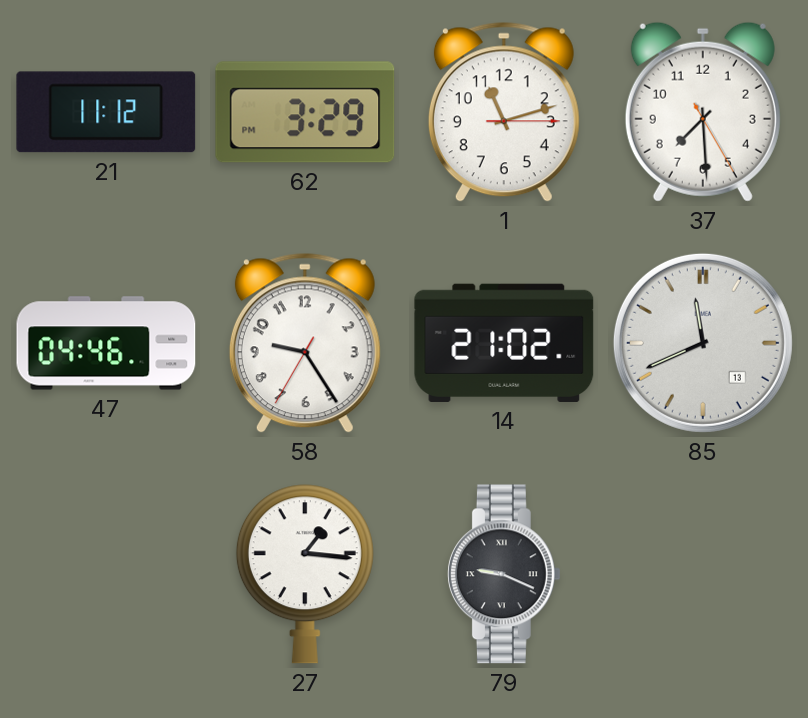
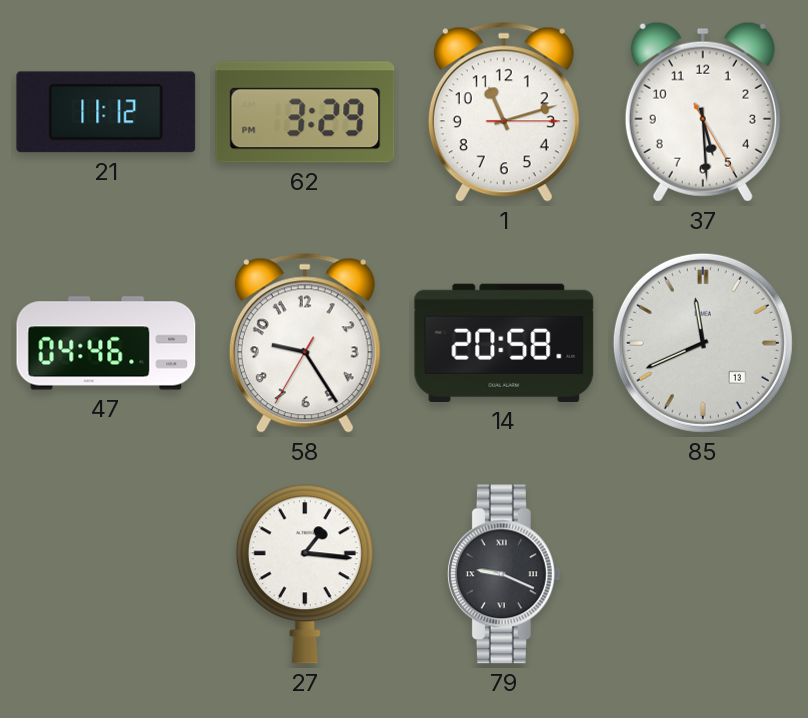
37: 7:29 -> 5:29 (703, 112)
14: 21:02 -> 20:58 (504, 343)
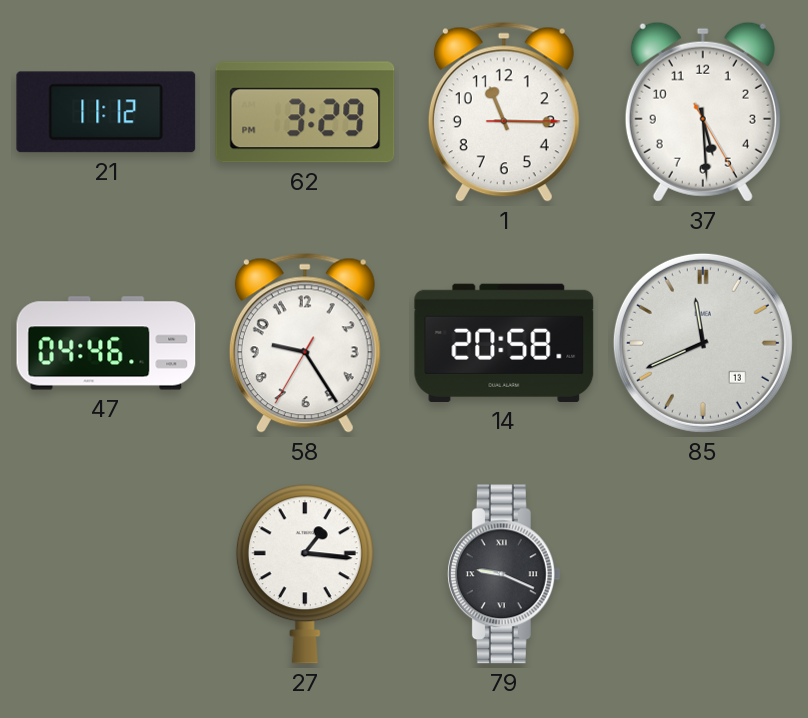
1: 11:12 -> 11:15 (504, 112)
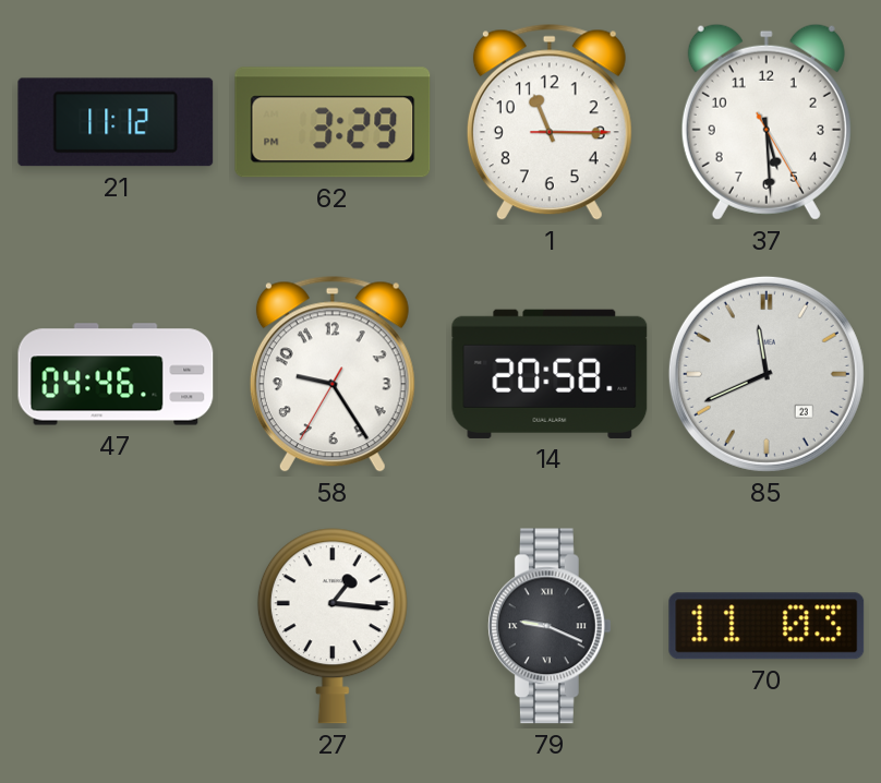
85 date: 13 -> 23 (767, 374)
70: none -> 11:03 (767, 626)
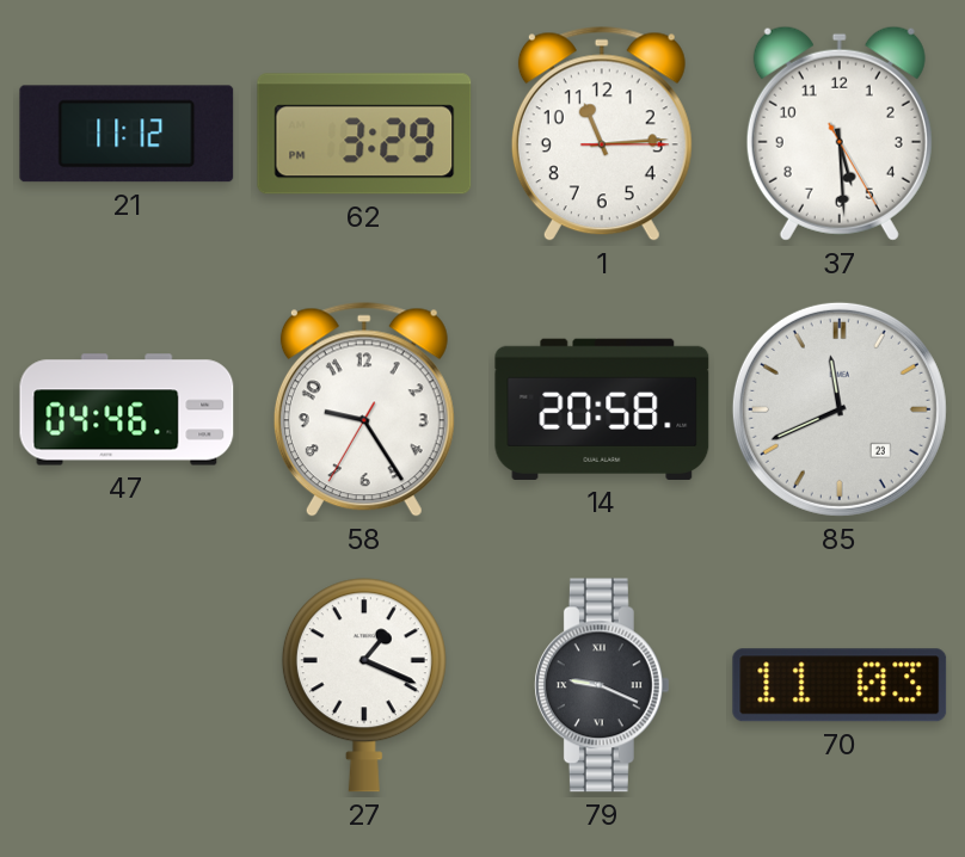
1: 11:15 -> 11:14 (602, 134)
27: 1:16 -> 1:19 (364, 685)
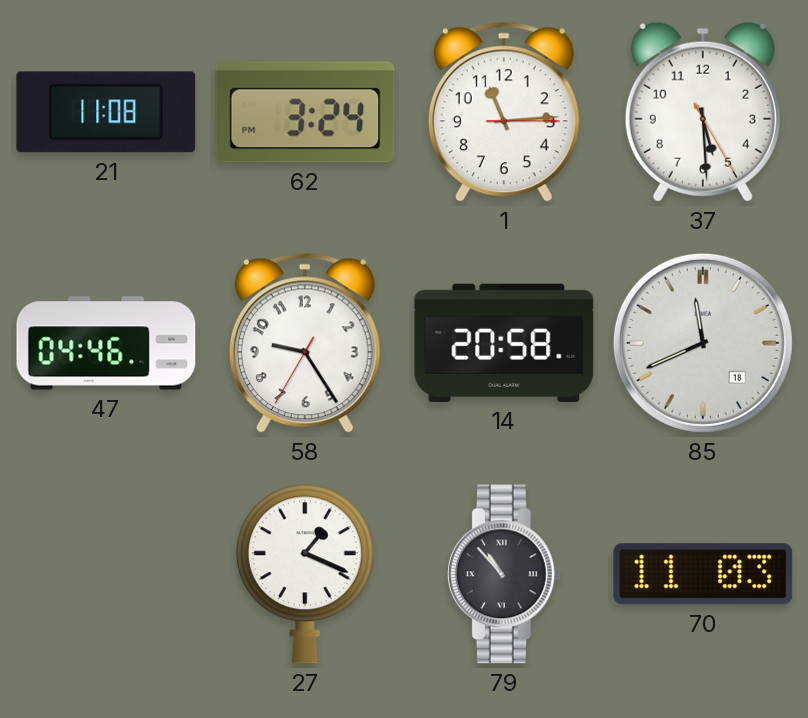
21: 11:12 -> 11:08 (106, 112)
62: 3:29 -> 3:24 (305, 112)
85 date: 23 -> 18 (703, 343)
79: 9:19 -> 10:53 (504, 574)
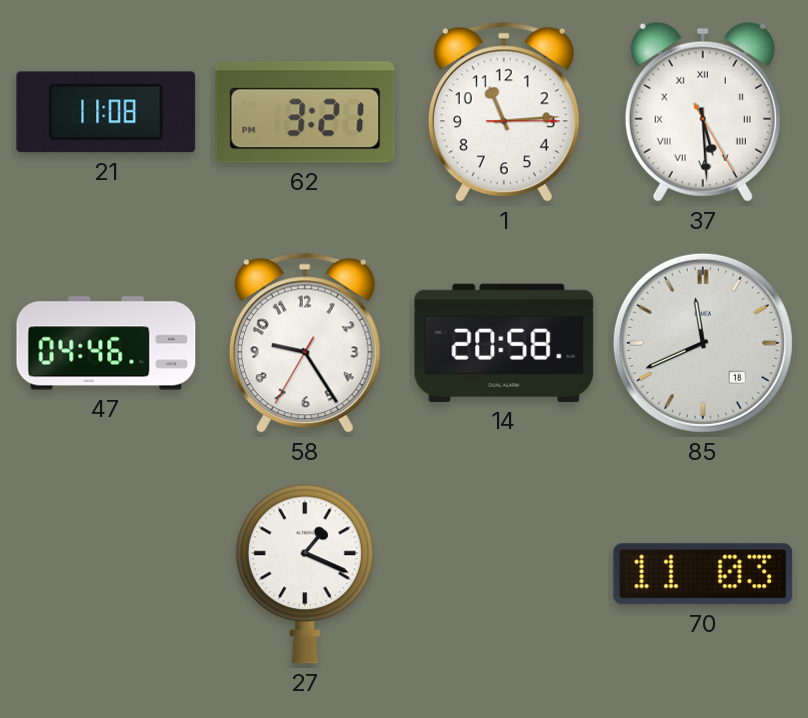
62: 3:24 -> 3:21 (305, 112)
37 numerals: Arabic -> Roman (703, 112)
79: 10:53 -> none (504, 574)
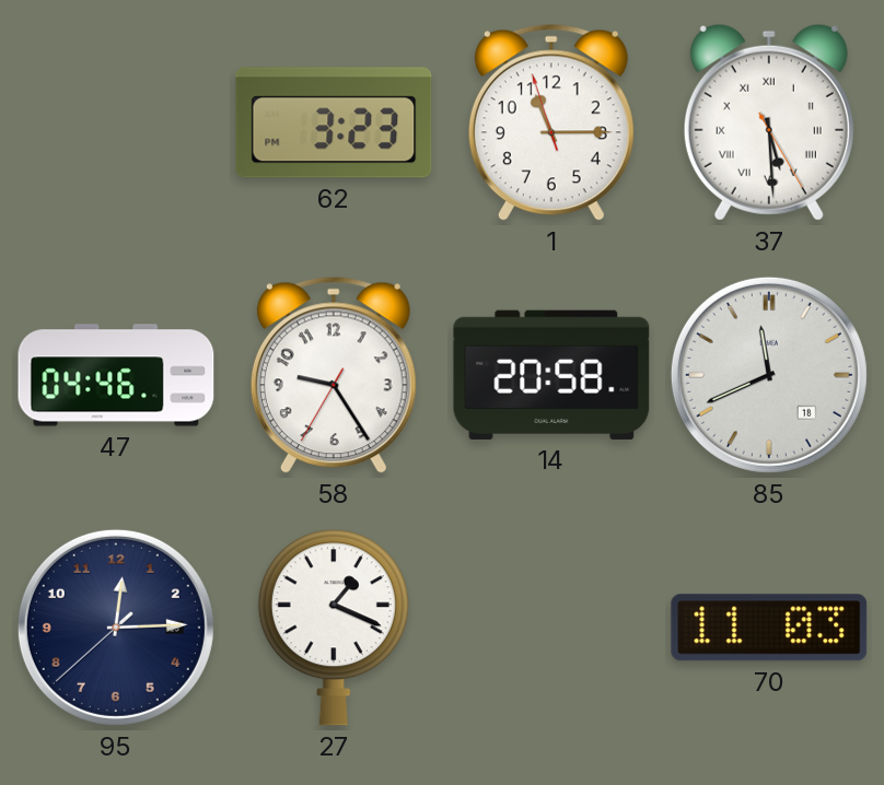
21: 11:08 -> none (106, 112)
62: 3:21 -> 3:23 (334, 122)
1: 11:14:15 -> 11:14:57 (551, 122)
95: none -> 12:14 (116, 628)
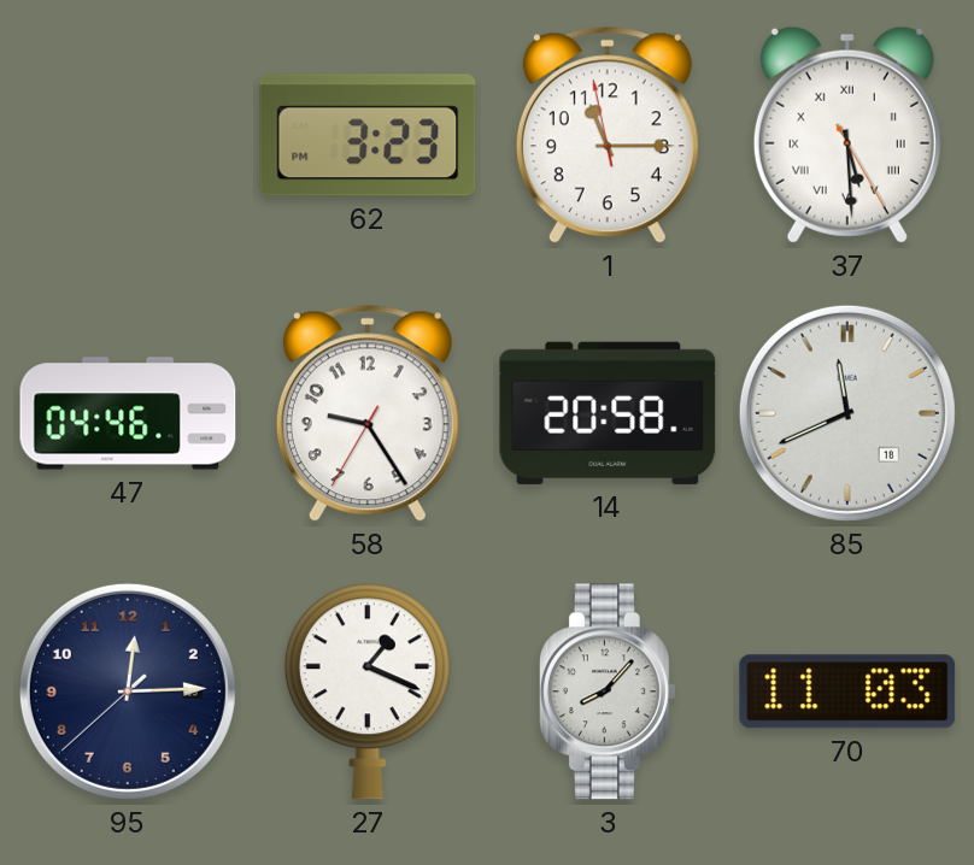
1: 11:14:57 -> 11:14:58 (608, 135)
3: none -> 8:07 (608, 692)
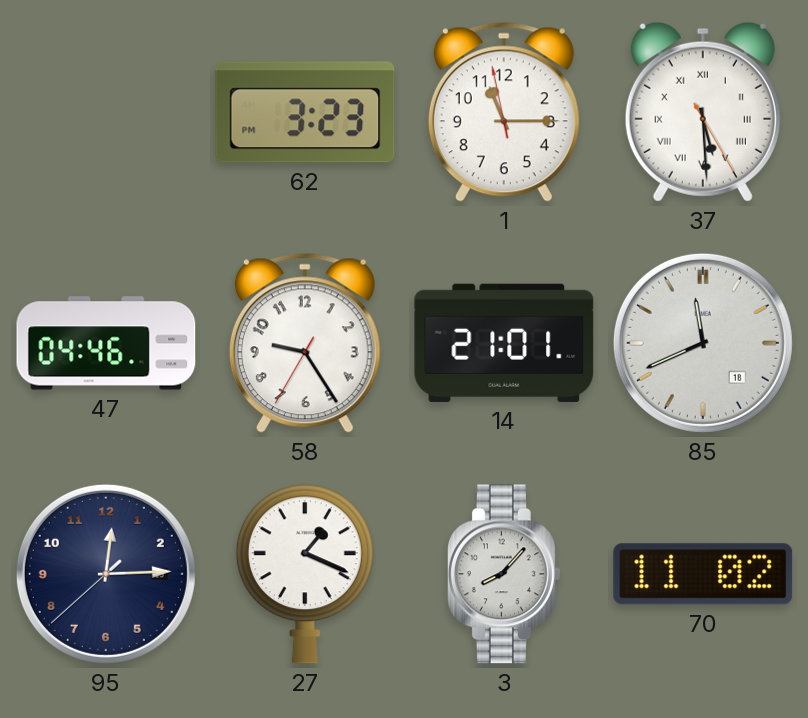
14: 20:58 -> 21:01 (504, 343)
70: 11:03 -> 11:02 (703, 574)
